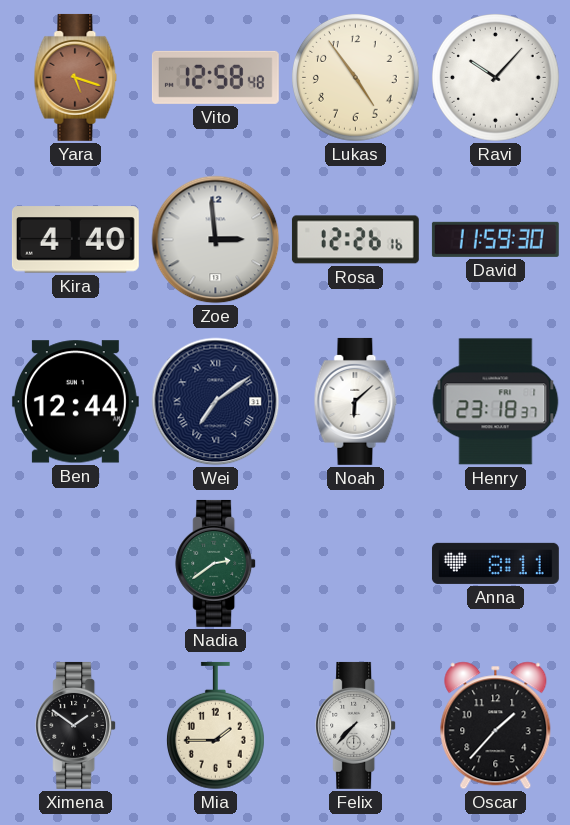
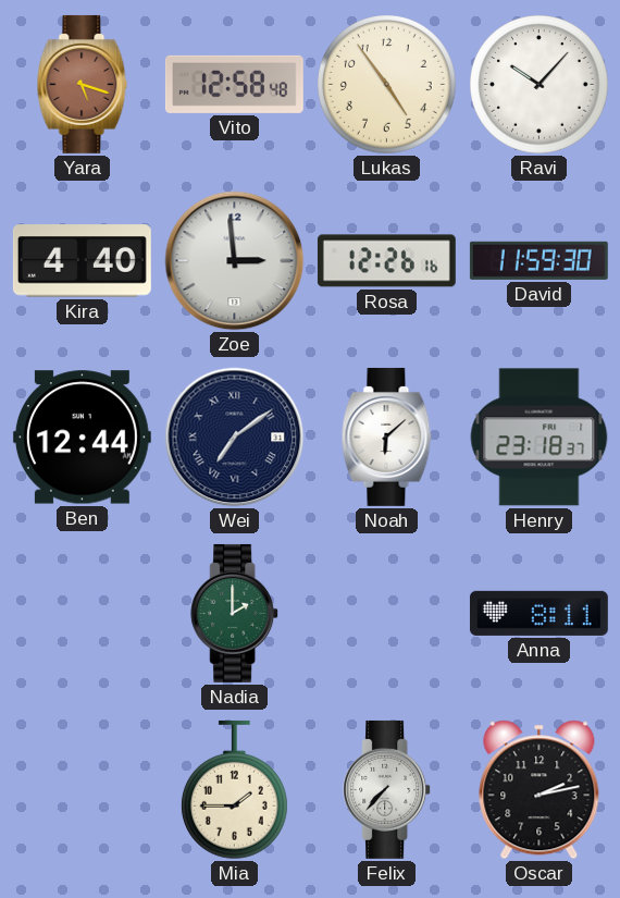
Nadia: 2:39 -> 2:00 (235, 613)
Ximena: 1:51 -> none (76, 725)
Oscar: 1:37 -> 2:13 (540, 790)
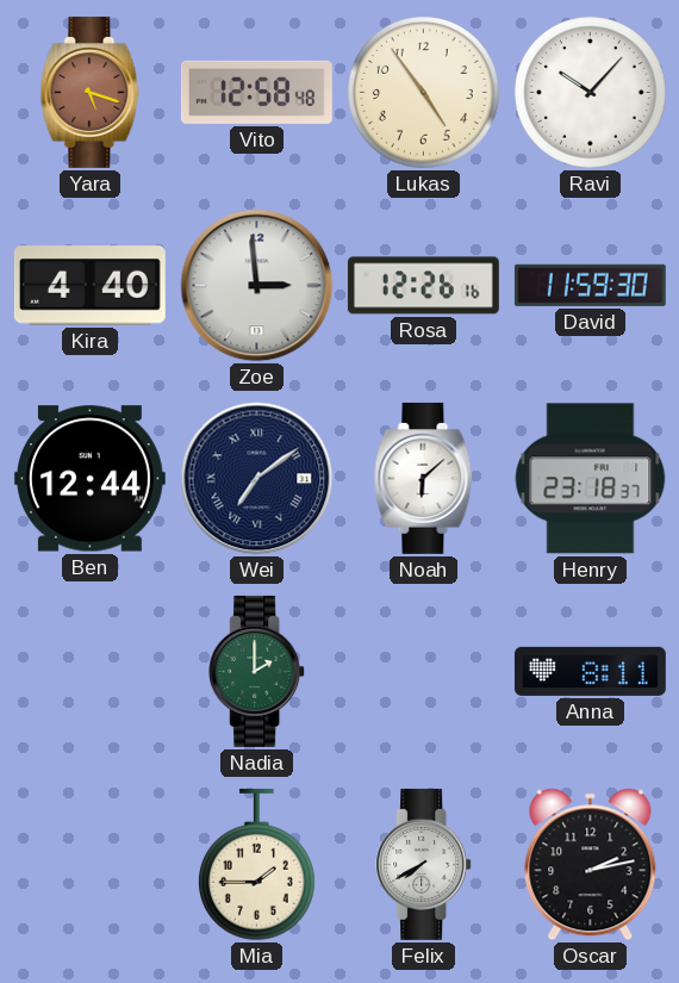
Felix: 7:37 -> 7:40 (424, 864)
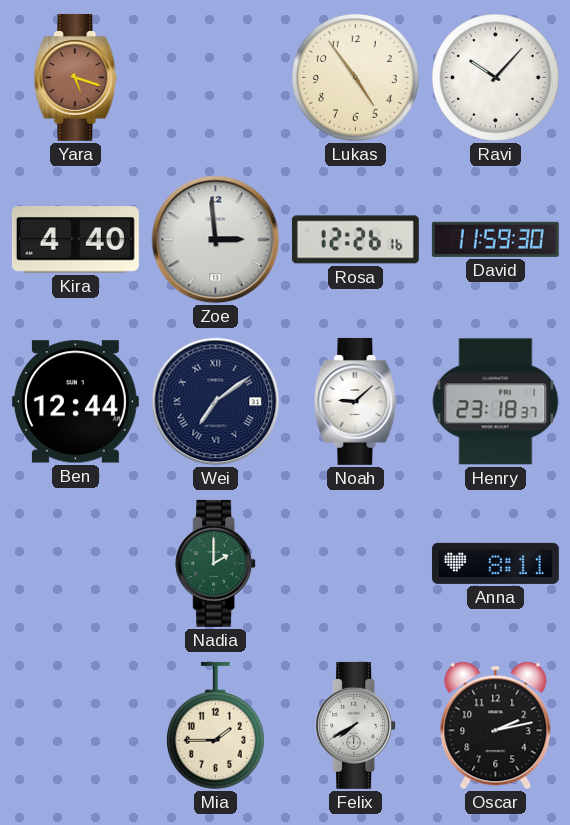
Vito: 12:58 -> none (256, 92)
Noah: 6:08 -> 9:08 (356, 401)
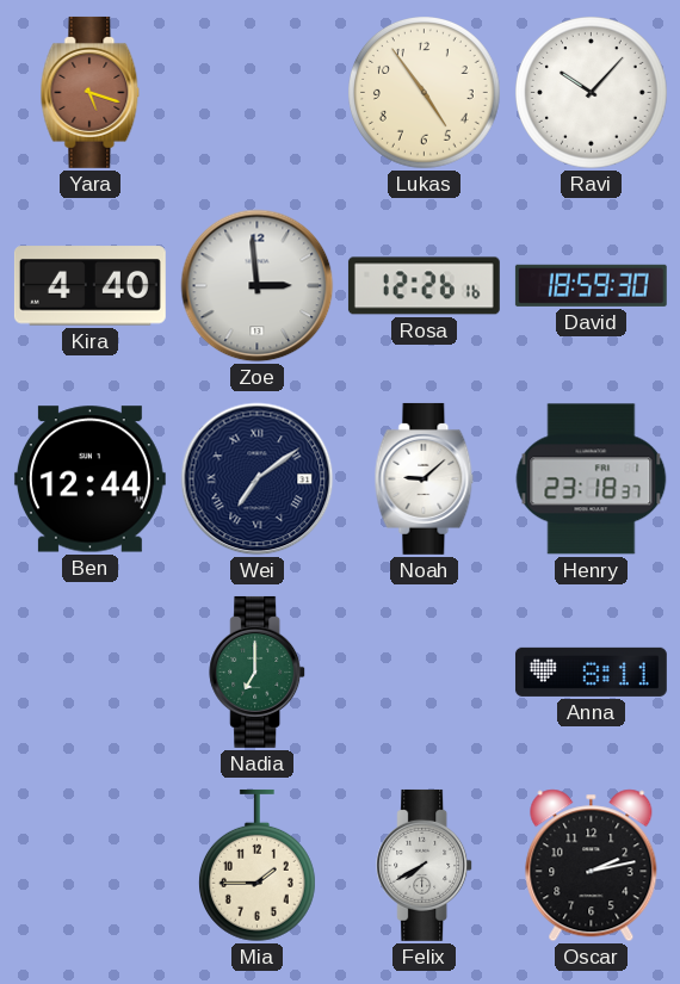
David: 11:59 -> 18:59 (591, 285)
Nadia: 2:00 -> 7:00 (258, 672)
